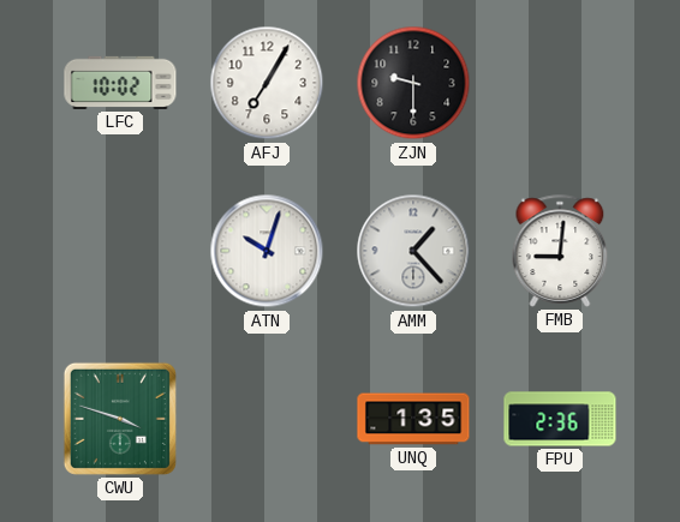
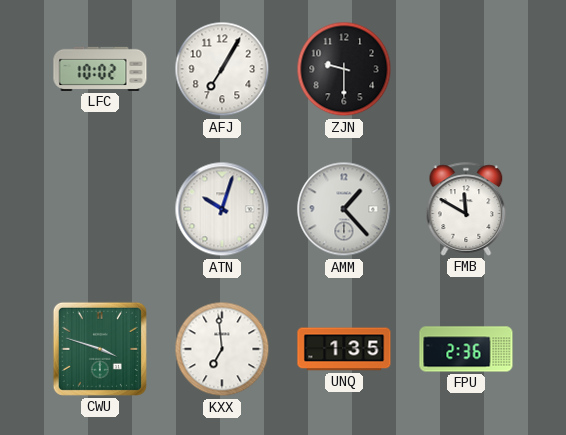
FMB: 9:01 -> 11:50 (466, 209)
KXX: none -> 6:59 (222, 349)
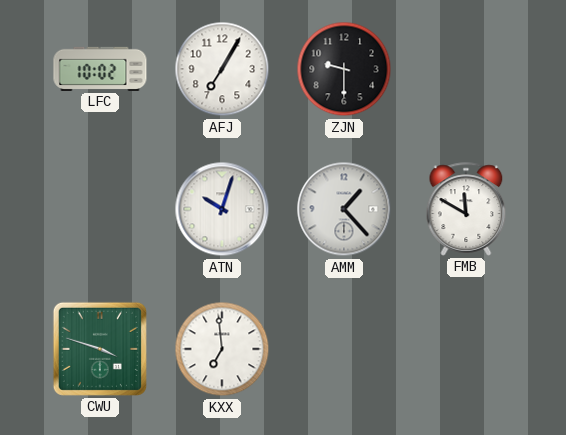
UNQ: 1:35 -> none (344, 349)
FPU: 2:36 -> none (466, 349)
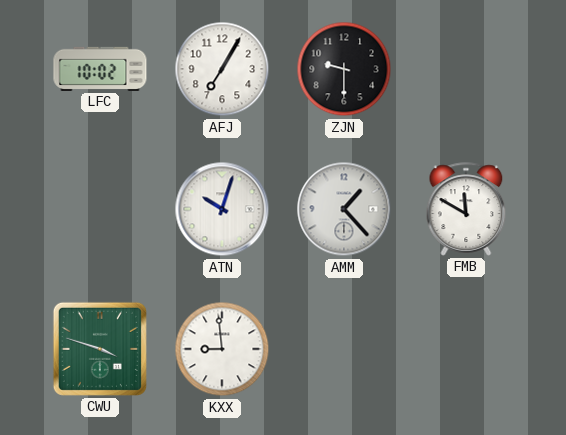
KXX: 6:59 -> 8:59 (222, 349)
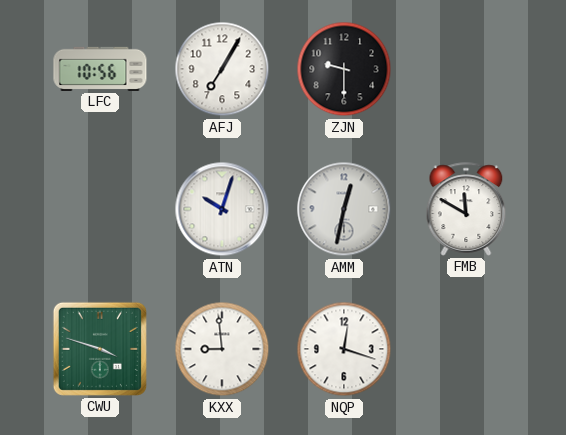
LFC: 10:02 -> 10:56 (100, 69)
AMM: 1:23 -> 12:32 (344, 209)
NQP: none -> 12:18 (344, 349)
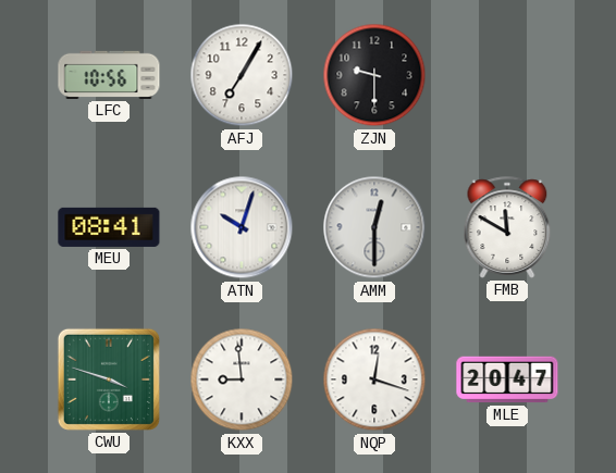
MEU: none -> 08:41 (109, 227)
AMM: 12:32 -> 12:30 (374, 227)
MLE: none -> 20:47 (507, 379)
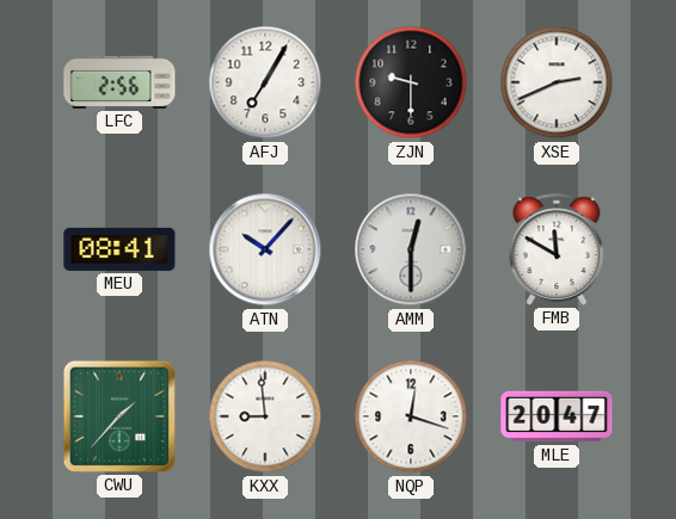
LFC: 10:56 -> 2:56 (119, 82)
XSE: none -> 2:41 (557, 82)
ATN: 10:03 -> 10:07 (265, 249)
CWU: 3:48 -> 1:37 (119, 416)
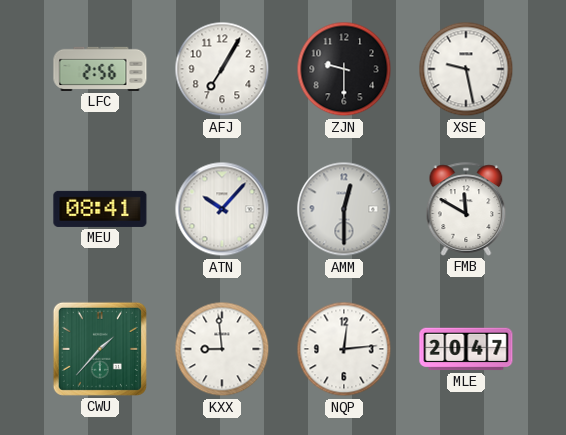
XSE: 2:41 -> 9:28 (466, 69)
NQP: 12:18 -> 12:14 (344, 349)
